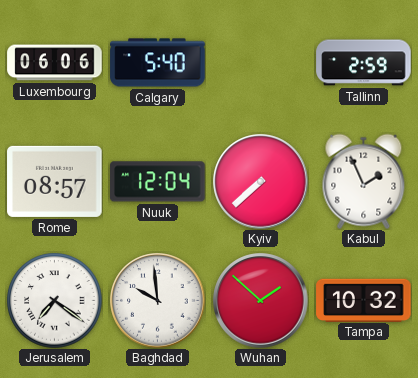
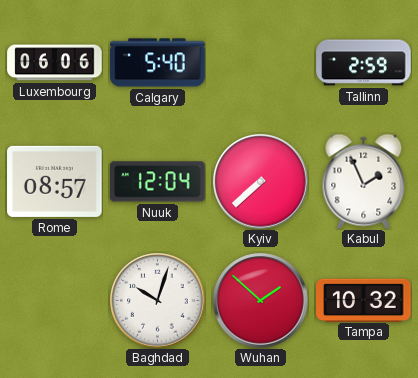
Jerusalem: 7:21 -> none (54, 300)
Baghdad: 9:59 -> 10:03 (158, 301)
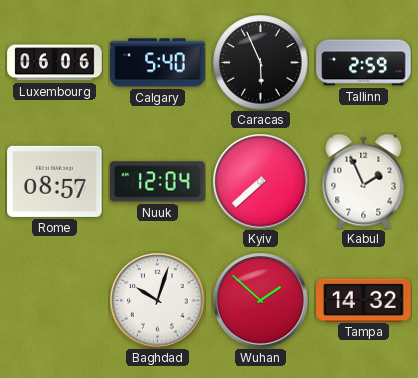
Caracas: none -> 5:56 (260, 62)
Tampa: 10:32 -> 14:32 (364, 300)
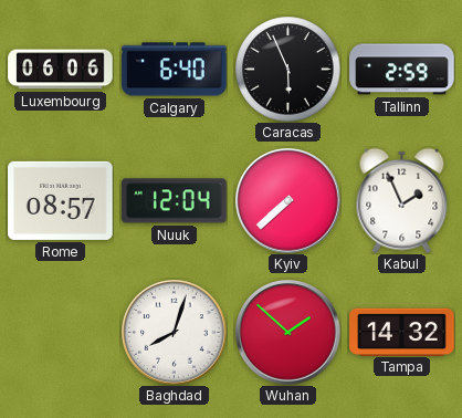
Calgary: 5:40 -> 6:40 (175, 70)
Baghdad: 10:03 -> 8:03 (175, 333)
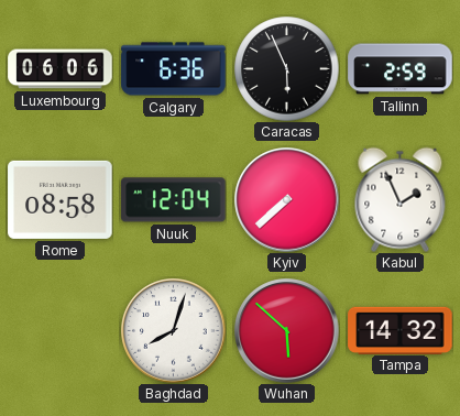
Calgary: 6:40 -> 6:36 (174, 69)
Rome: 08:57 -> 08:58 (61, 199)
Wuhan: 1:52 -> 5:52 (287, 331)
